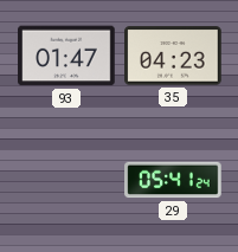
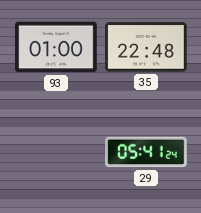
93: 01:47 -> 01:00 (56, 47)
35: 04:23 -> 22:48 (146, 47)
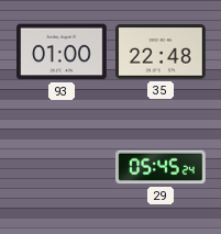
29: 05:41 -> 05:45 (161, 167)
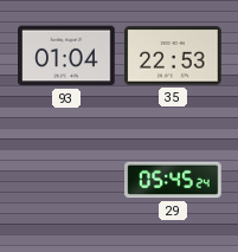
93: 01:00 -> 01:04 (66, 56)
35: 22:48 -> 22:53 (173, 56)
